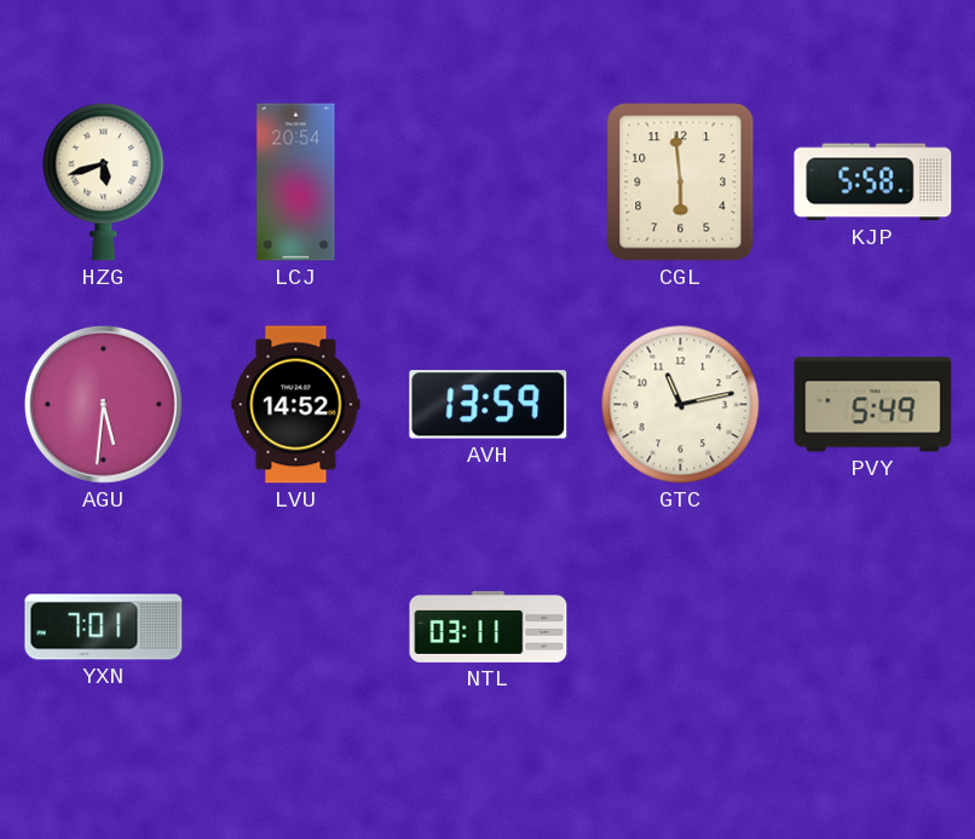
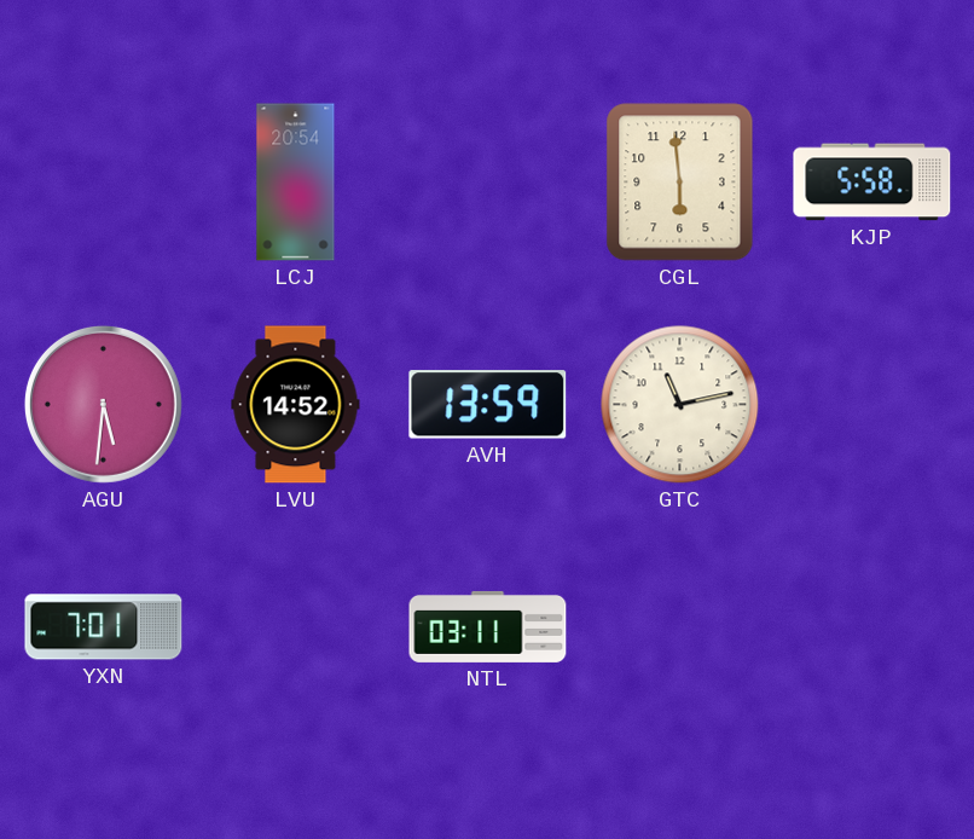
HZG: 5:42 -> none (104, 183)
PVY: 5:49 -> none (873, 405)
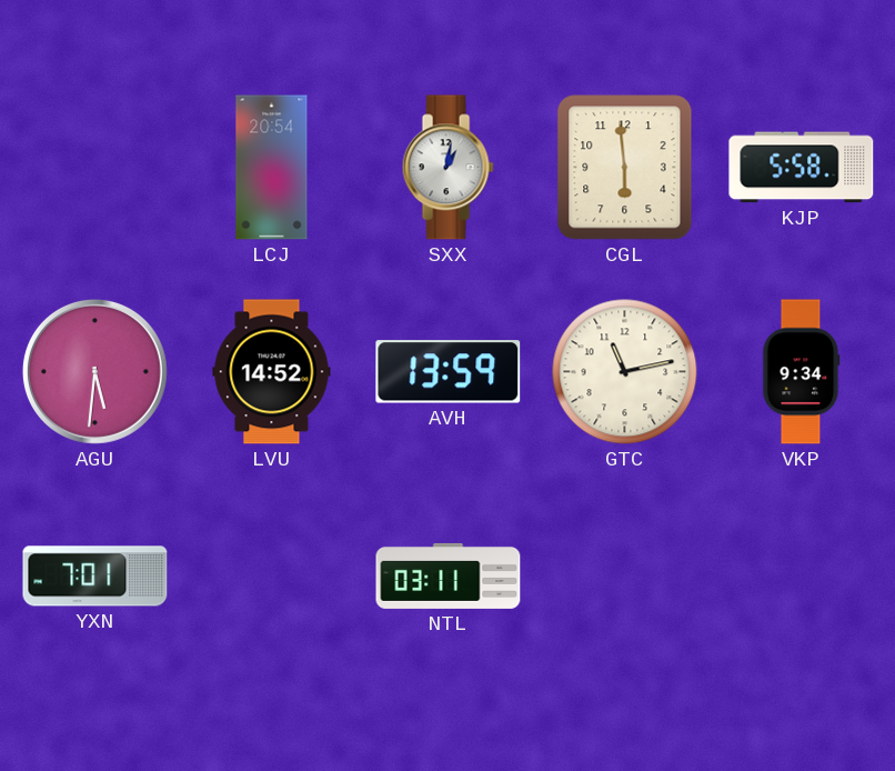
SXX: none -> 1:02 (447, 168)
VKP: none -> 9:34 (802, 372)
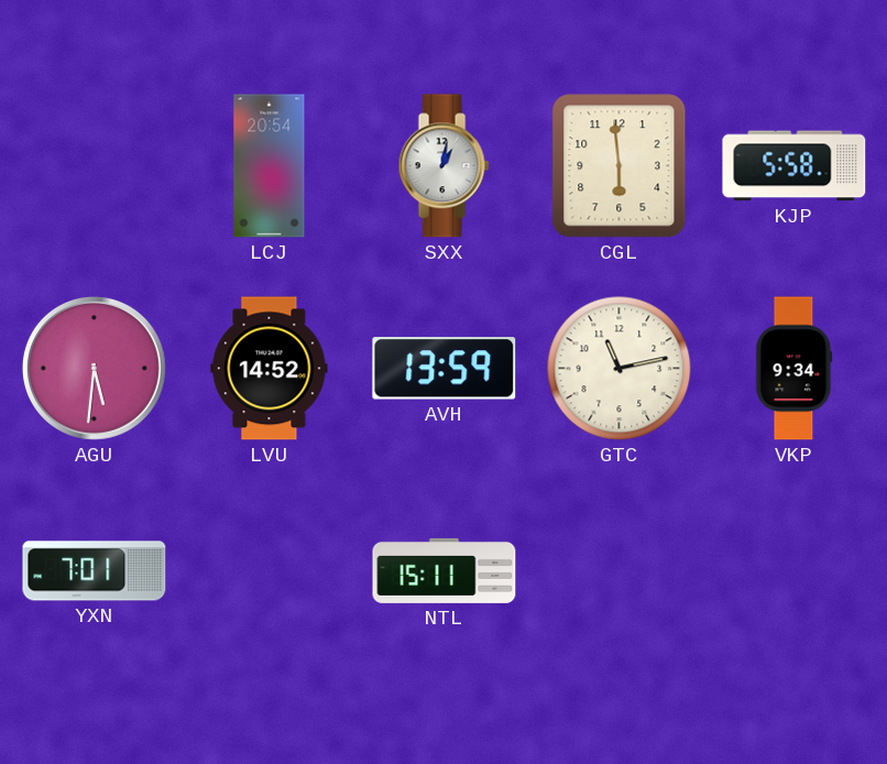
NTL: 03:11 -> 15:11 (445, 570)
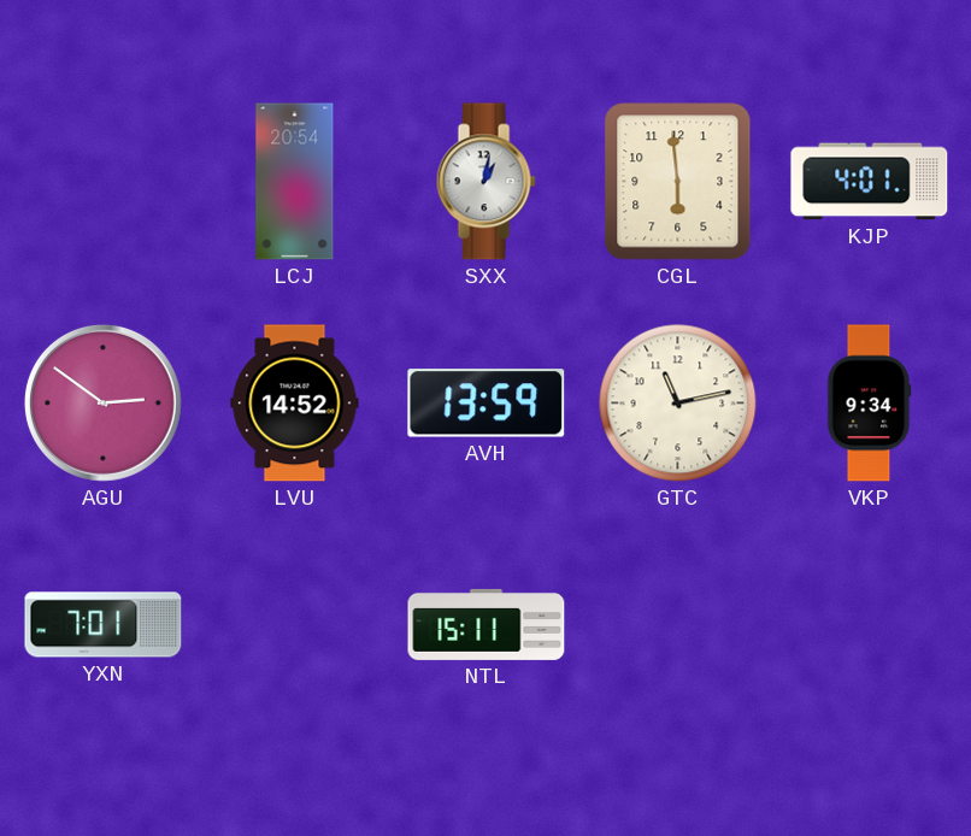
KJP: 5:58 -> 4:01 (870, 182)
AGU: 5:31 -> 2:51 (102, 402)
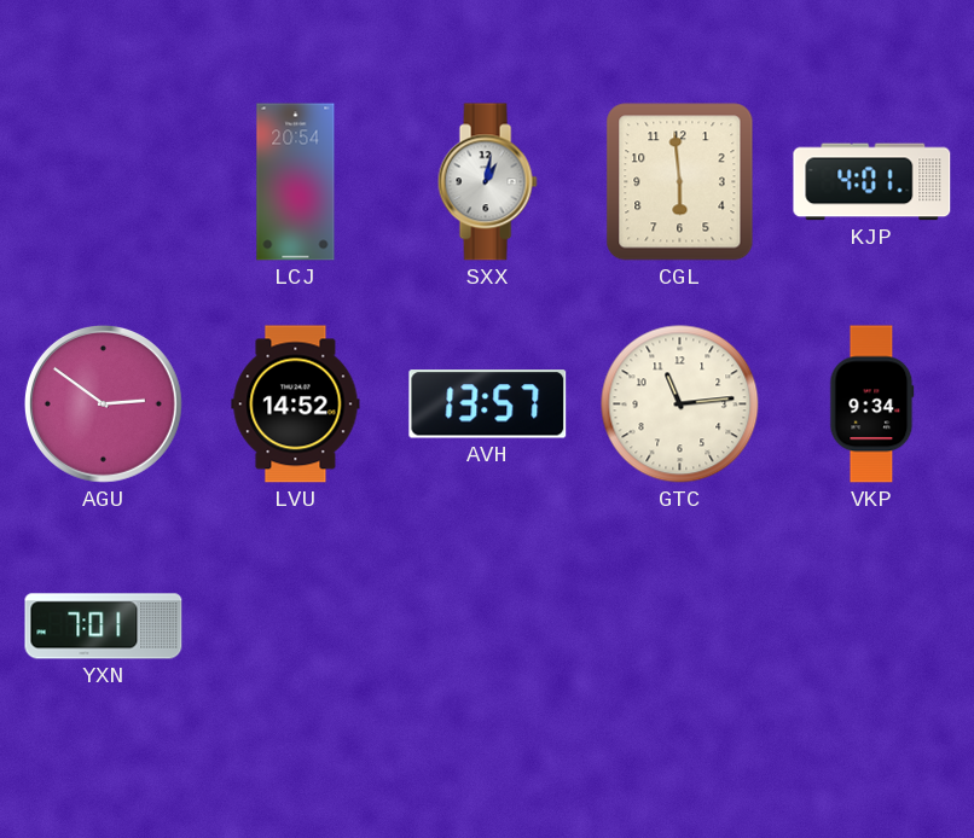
AVH: 13:59 -> 13:57 (488, 405)
GTC: 11:13 -> 11:14 (680, 405)
NTL: 15:11 -> none (487, 624)
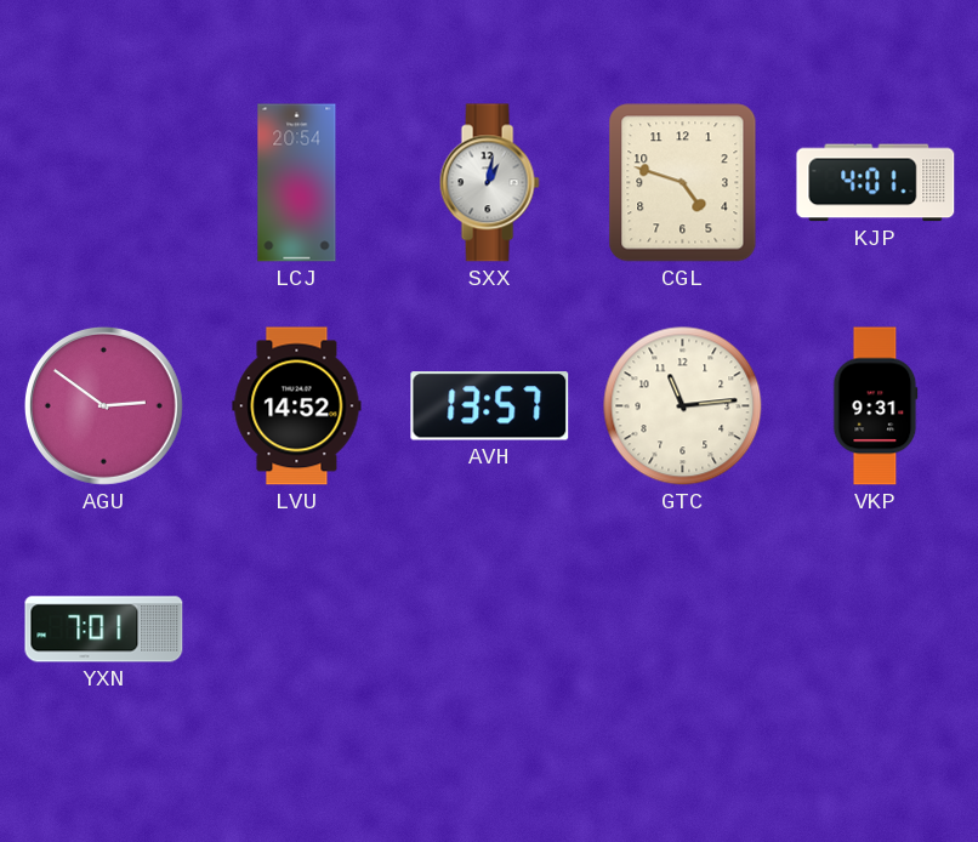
CGL: 5:59 -> 4:48 (683, 183)
VKP: 9:34 -> 9:31 (876, 406)
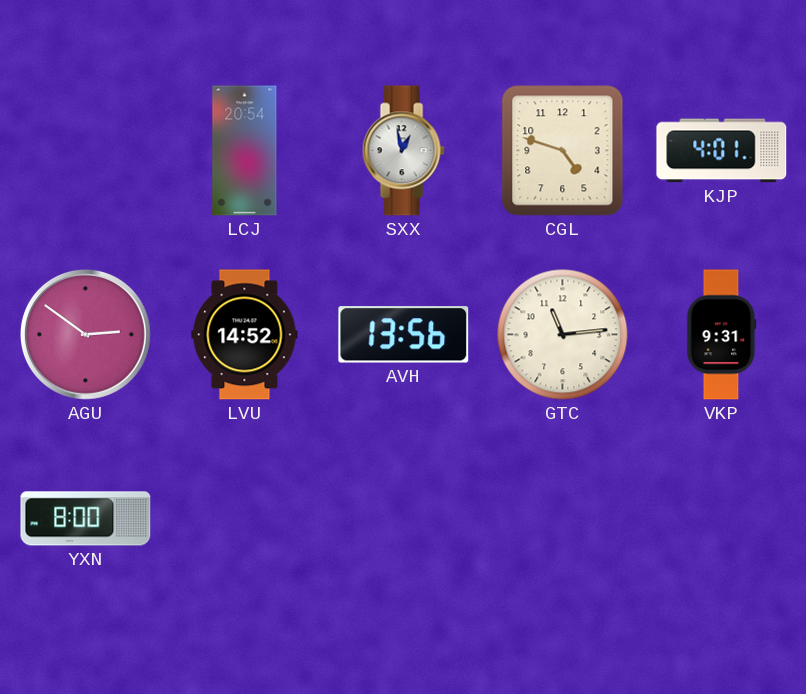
SXX: 1:02 -> 12:58 (403, 151)
AVH: 13:57 -> 13:56 (404, 335)
YXN: 7:01 -> 8:00 (86, 519)
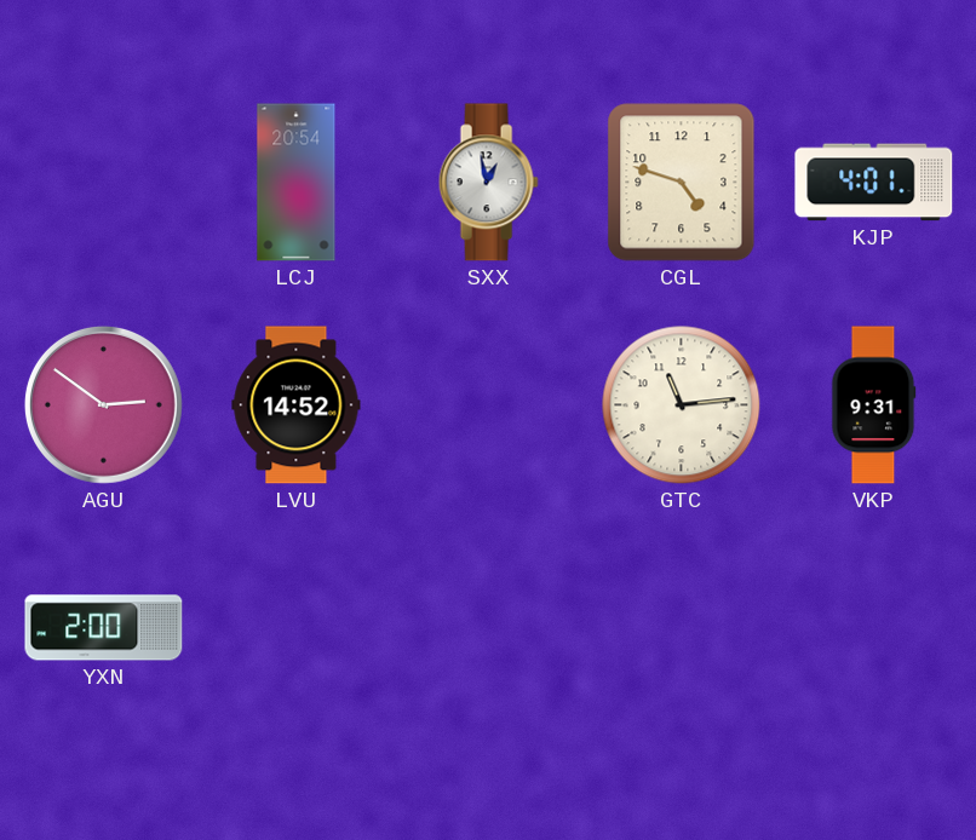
AVH: 13:56 -> none (404, 335)
YXN: 8:00 -> 2:00 (104, 628)
